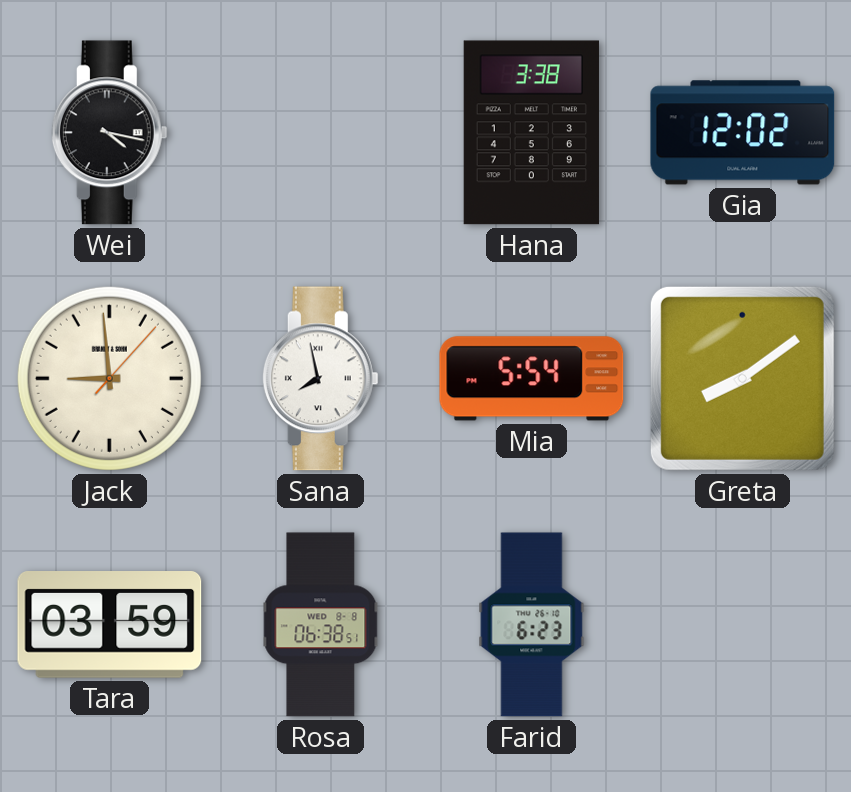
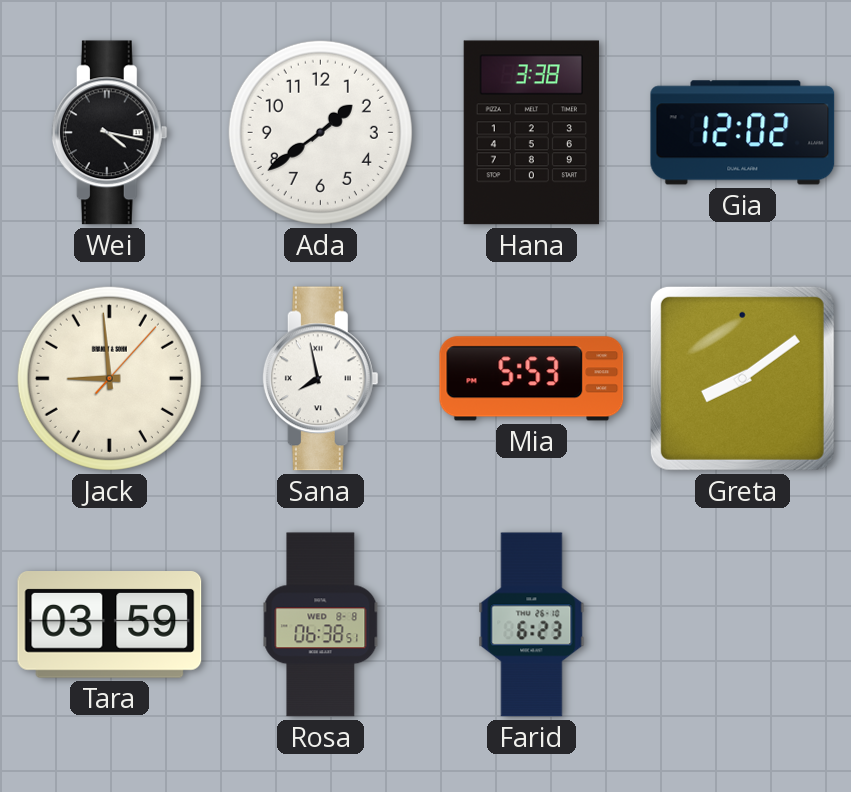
Ada: none -> 1:39 (320, 132)
Mia: 5:54 -> 5:53 (532, 379)
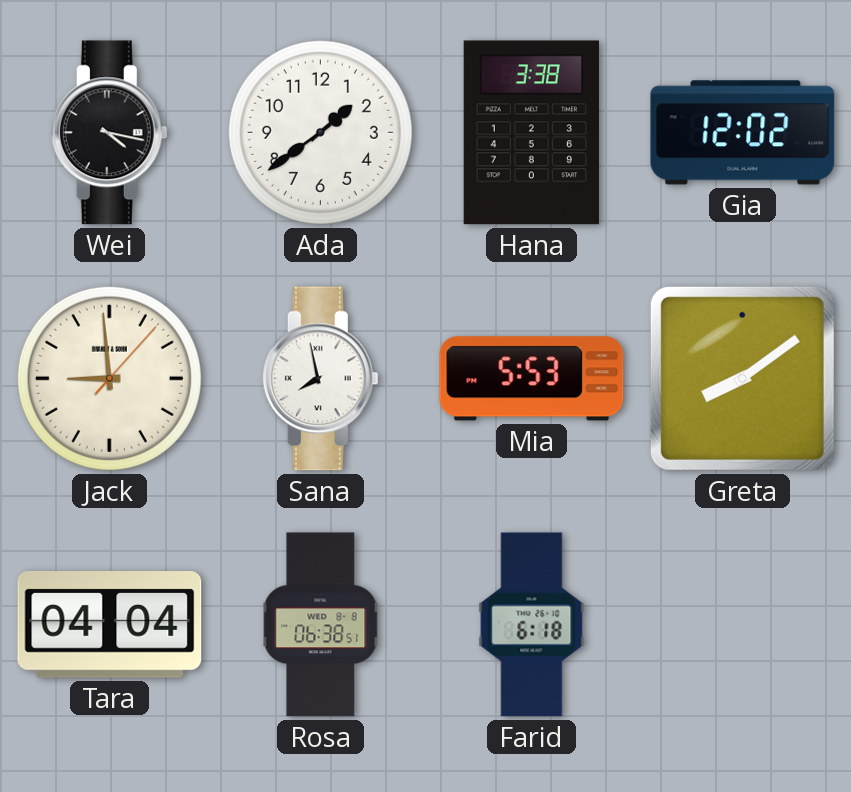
Tara: 03:59 -> 04:04 (110, 625)
Farid: 6:23 -> 6:18 (532, 625)
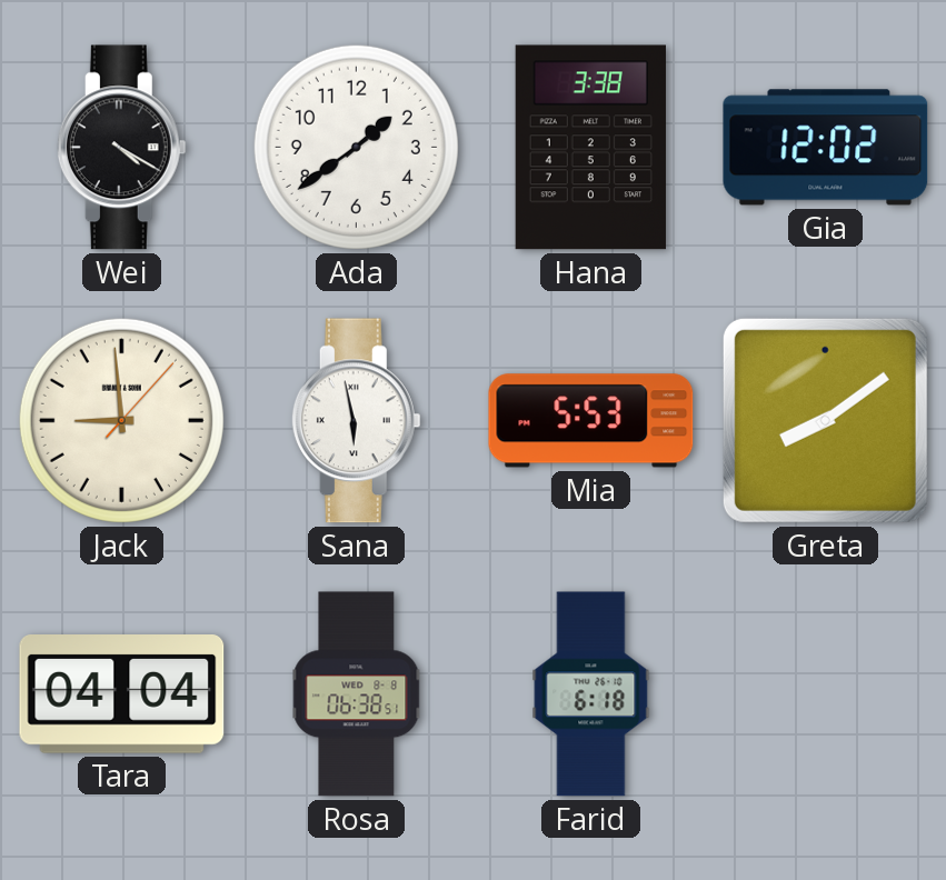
Wei: 4:17 -> 4:20 (121, 148)
Sana: 7:58 -> 5:58 (356, 421)
